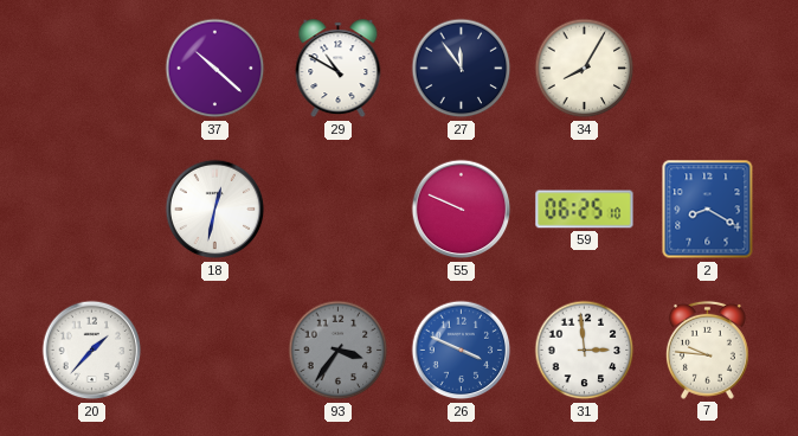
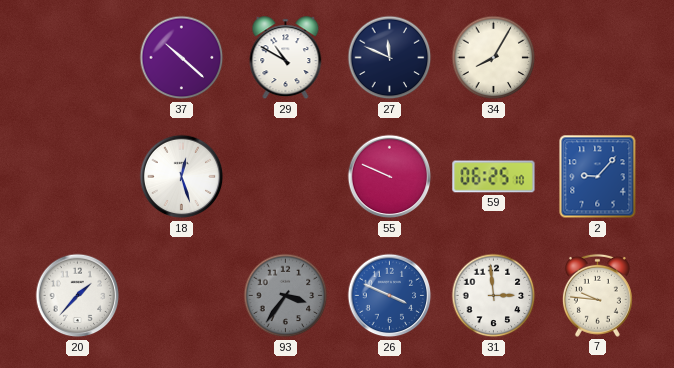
27: 11:54 -> 11:49 (390, 58)
18: 12:32 -> 12:27 (182, 177)
2: 8:20 -> 9:07 (598, 177)
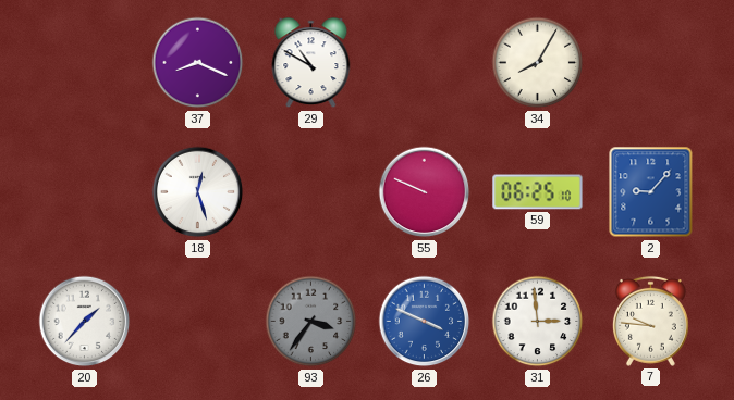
37: 10:22 -> 8:19 (198, 63)
27: 11:49 -> none (390, 58)
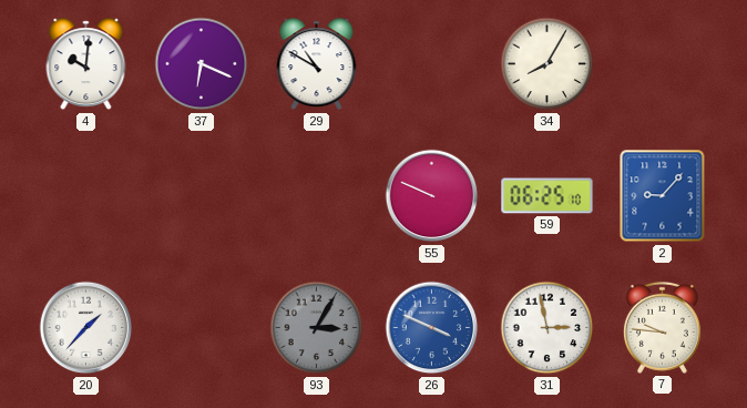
4: none -> 10:01 (86, 64)
37: 8:19 -> 6:19 (202, 64)
18: 12:27 -> none (198, 192)
93: 3:36 -> 3:05 (317, 328)
31: 2:59 -> 2:58 (548, 328)
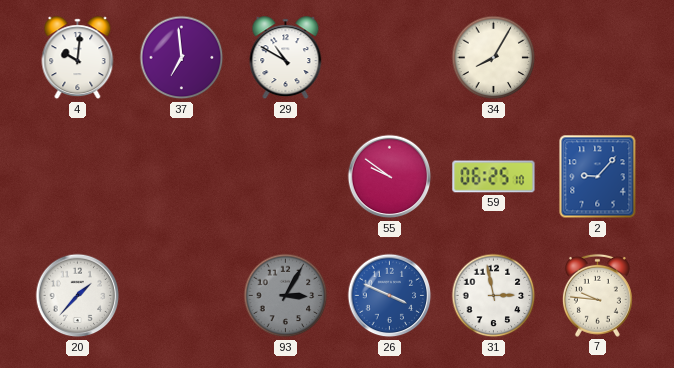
37: 6:19 -> 6:59 (182, 58)
55: 9:49 -> 9:51 (390, 177)
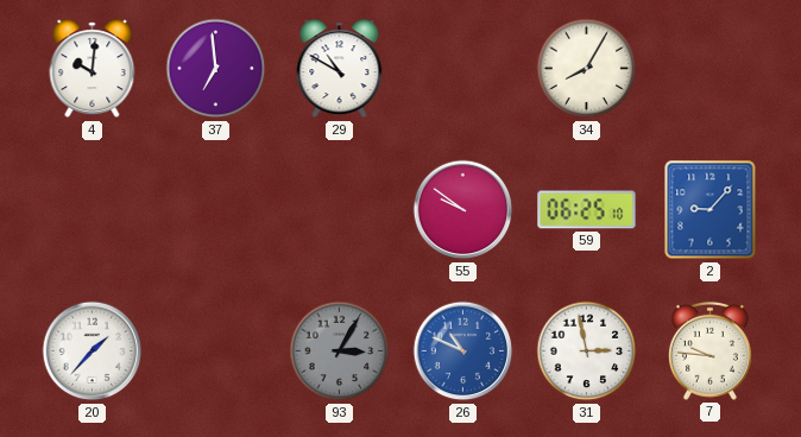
26: 3:49 -> 10:49 (463, 351)
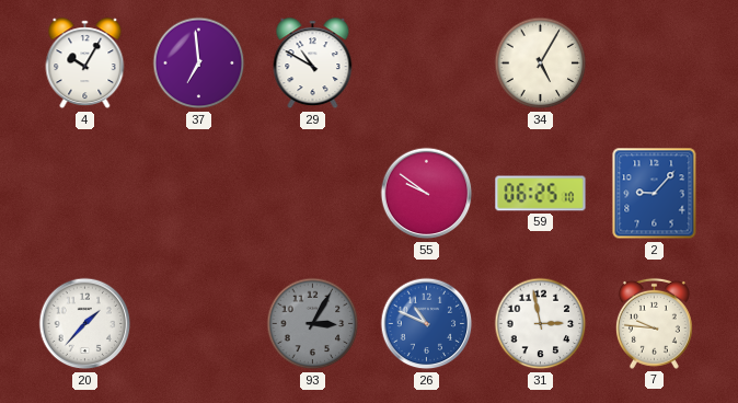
4: 10:01 -> 10:05 (85, 64)
34: 8:05 -> 5:05 (541, 64)
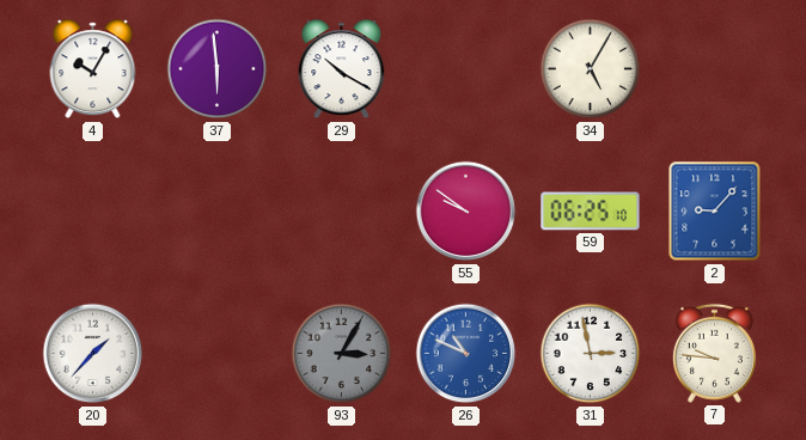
37: 6:59 -> 5:59 (218, 69)
29: 10:50 -> 10:20 (342, 69)
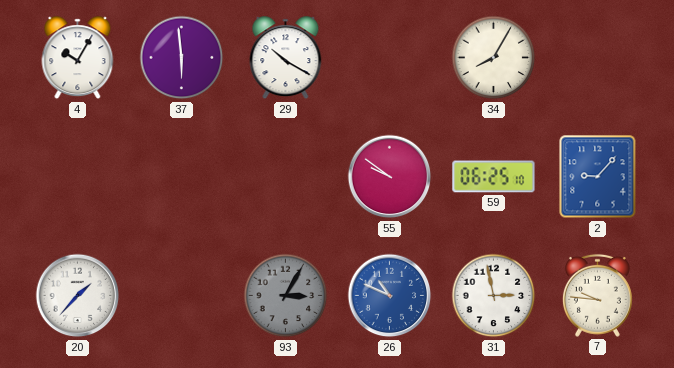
34: 5:05 -> 8:05 (494, 58)
